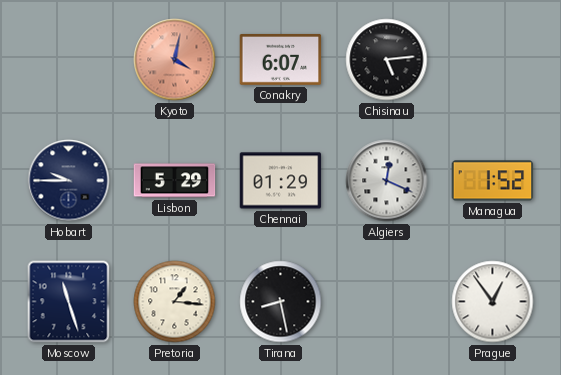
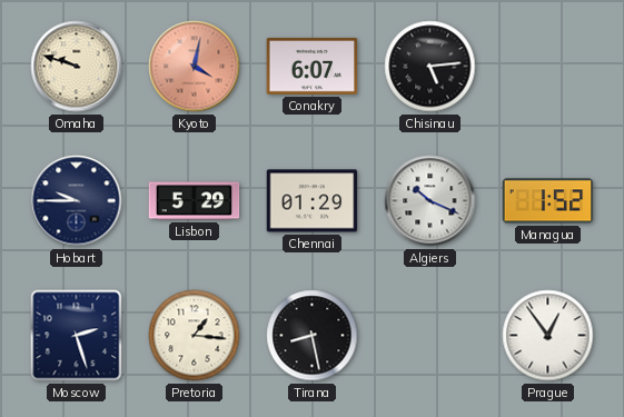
Omaha: none -> 9:48 (77, 67)
Algiers: 12:19 -> 10:19 (430, 201)
Moscow: 11:27 -> 2:27 (77, 336)
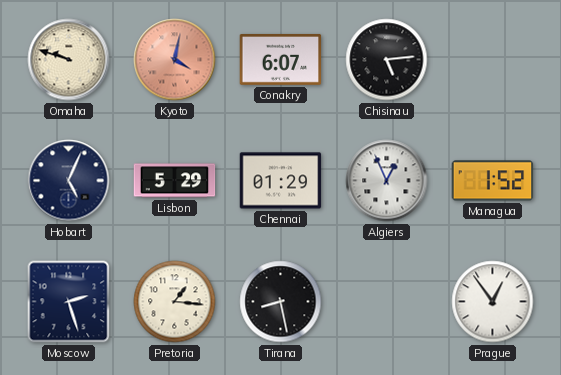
Hobart: 9:45 -> 5:04 (69, 181)
Algiers: 10:19 -> 12:56 (387, 181)
